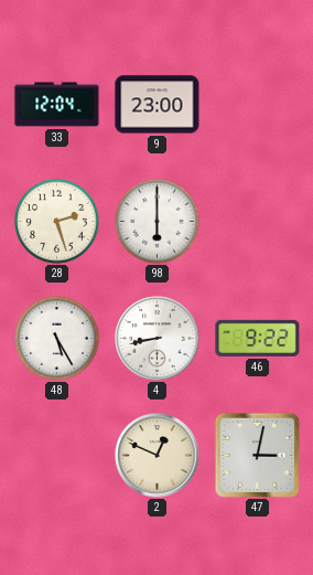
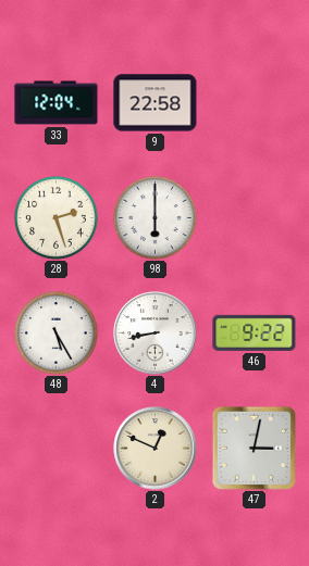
9: 23:00 -> 22:58 (156, 103)
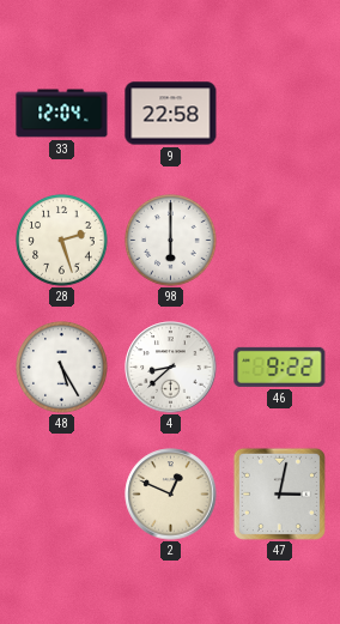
4: 8:43 -> 8:38 (171, 368)
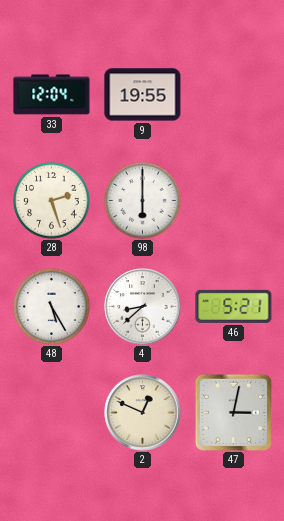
9: 22:58 -> 19:55 (143, 95)
46: 9:22 -> 5:21 (234, 306)
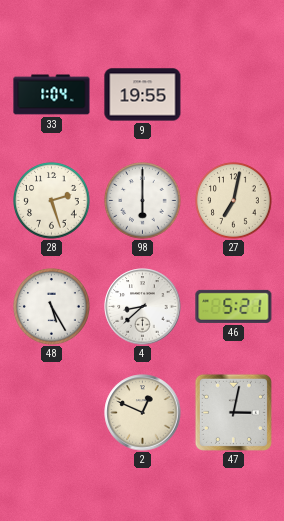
33: 12:04 -> 1:04 (52, 95)
27: none -> 7:02 (234, 201)
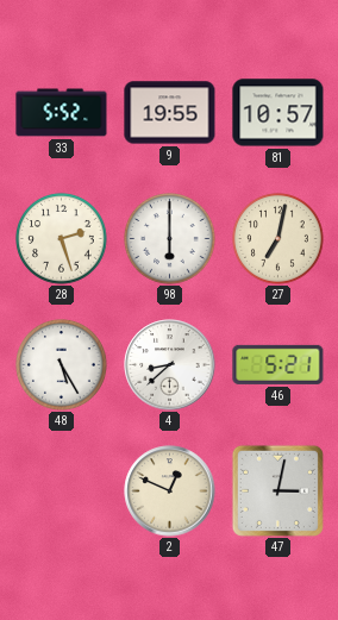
33: 1:04 -> 5:52 (62, 113)
81: none -> 10:57 (278, 113)
